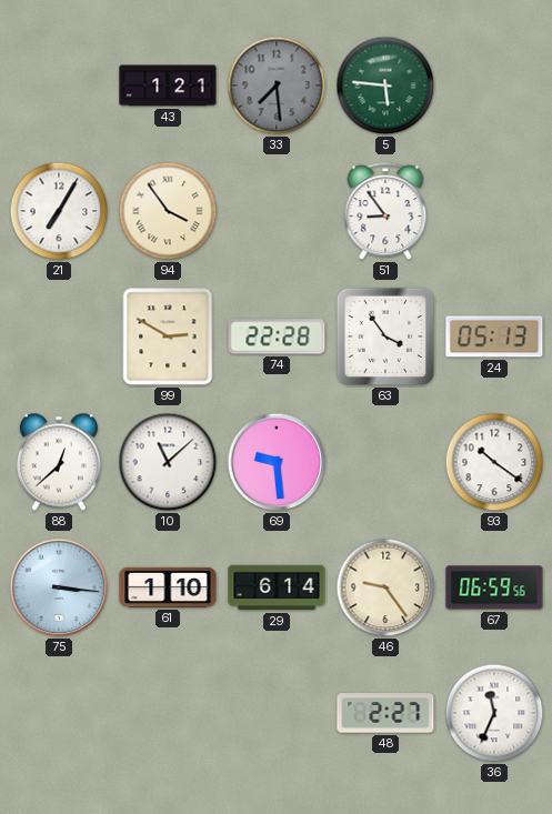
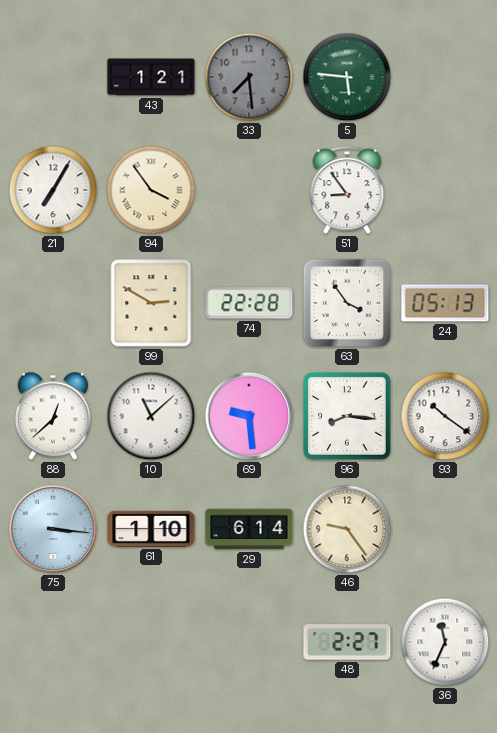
96: none -> 8:16 (347, 416)
67: 06:59 -> none (494, 587)
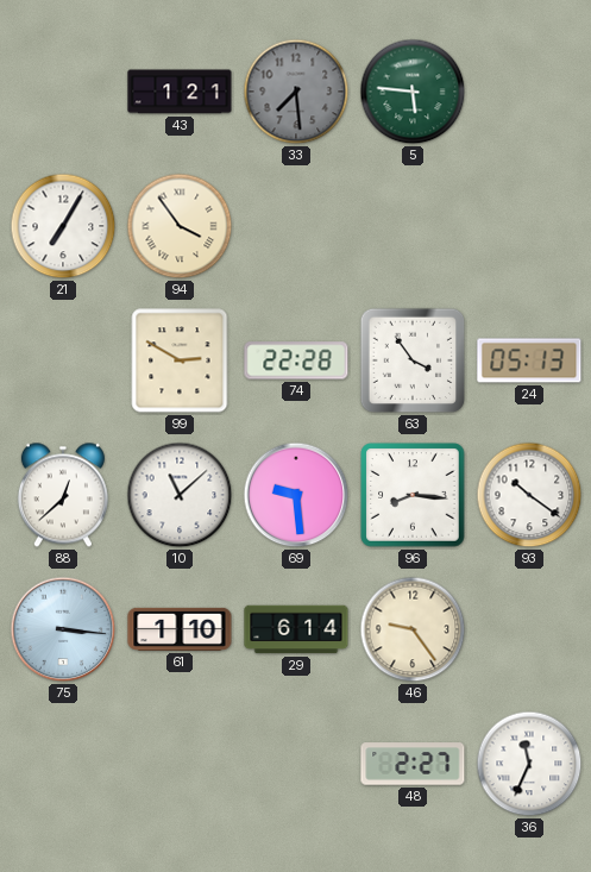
51: 8:54 -> none (347, 191)
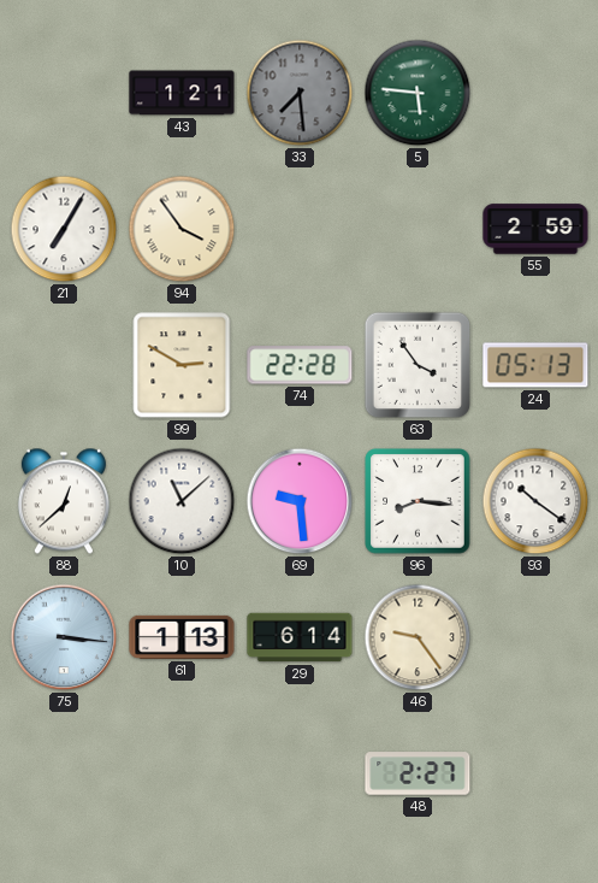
55: none -> 2:59 (535, 229)
61: 1:10 -> 1:13 (182, 637)
36: 11:34 -> none (529, 764)
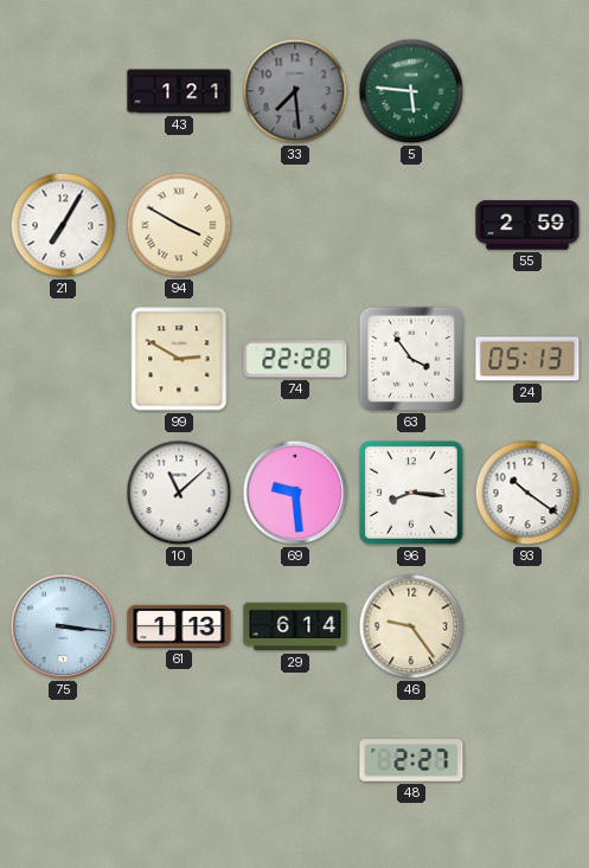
94: 3:54 -> 3:50 (179, 225)
88: 12:38 -> none (64, 501)
